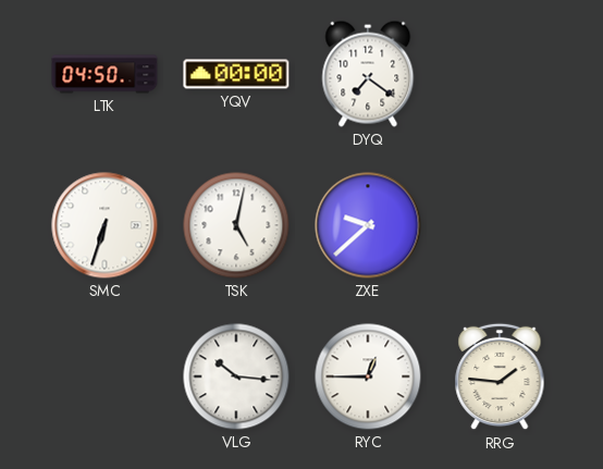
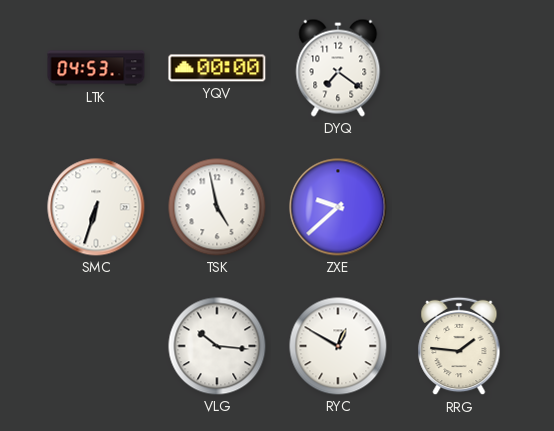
LTK: 04:50 -> 04:53 (96, 68)
TSK: 5:02 -> 4:58 (217, 207)
RYC: 12:45 -> 12:50 (338, 346)
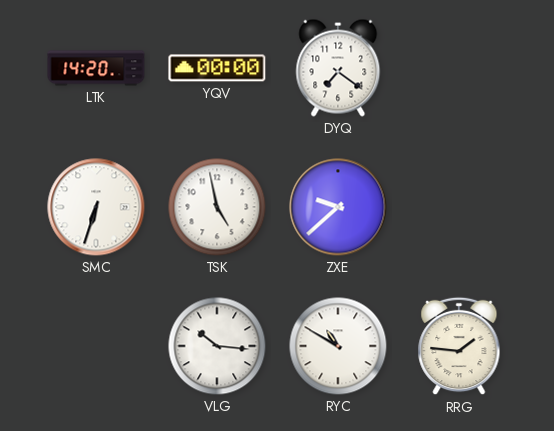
LTK: 04:53 -> 14:20 (96, 68)
RYC: 12:50 -> 10:50 (338, 346)
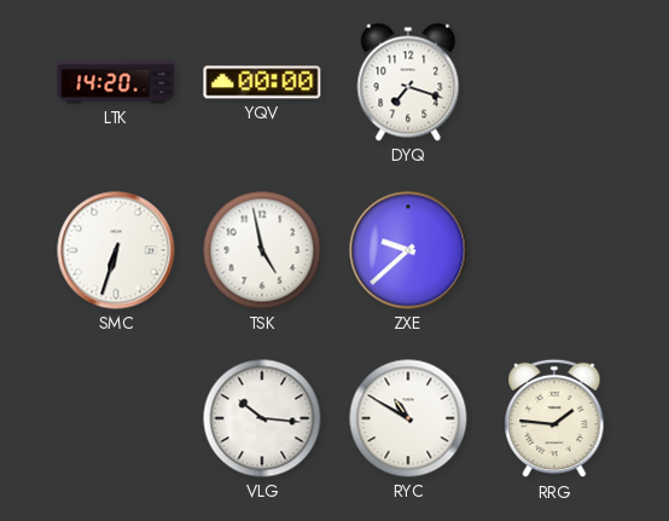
DYQ: 7:21 -> 7:18 (408, 82)
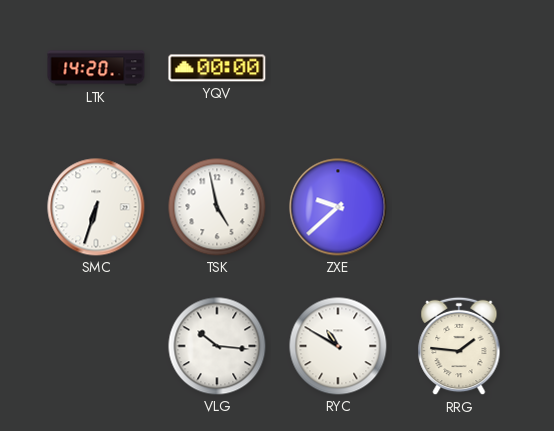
DYQ: 7:18 -> none (408, 82)
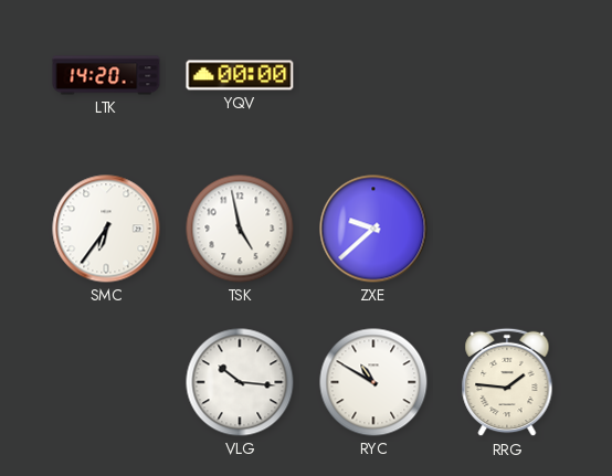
SMC: 6:33 -> 6:36 (106, 229)
